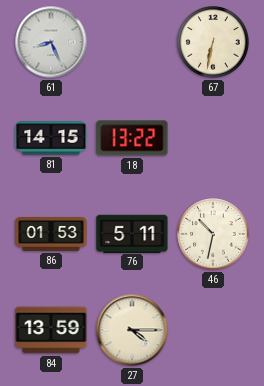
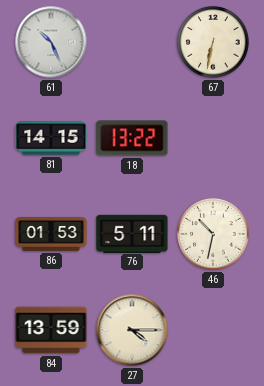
61: 8:26 -> 10:26 (51, 42)
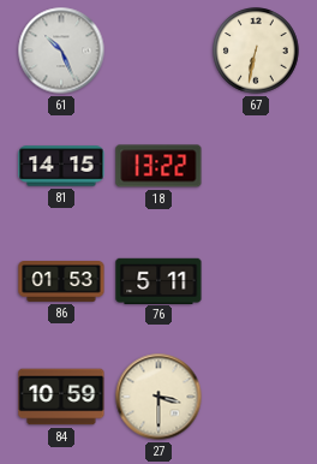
46: 10:32 -> none (213, 234)
84: 13:59 -> 10:59 (61, 397)
27: 4:15 -> 3:30 (158, 397)
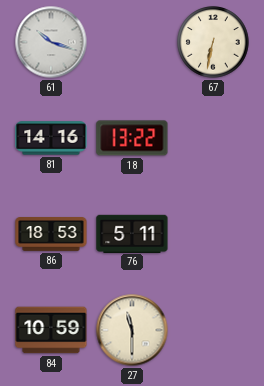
61: 10:26 -> 10:18 (51, 42)
81: 14:15 -> 14:16 (51, 138)
86: 01:53 -> 18:53 (51, 235)
27: 3:30 -> 11:30 (132, 330)
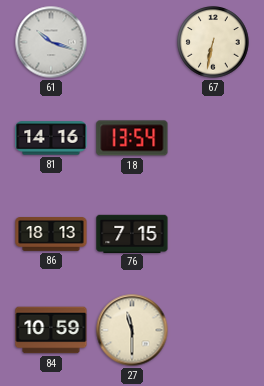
18: 13:22 -> 13:54 (132, 138)
86: 18:53 -> 18:13 (51, 235)
76: 5:11 -> 7:15 (132, 233)
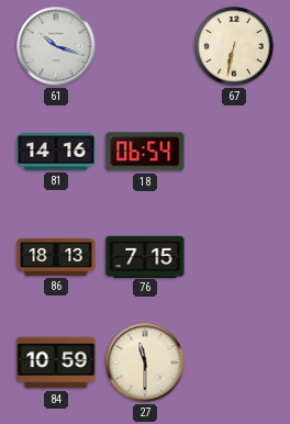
18: 13:54 -> 06:54 (145, 152)
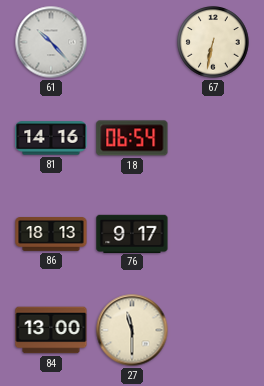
61: 10:18 -> 10:23 (51, 42)
76: 7:15 -> 9:17 (132, 233)
84: 10:59 -> 13:00 (51, 330)
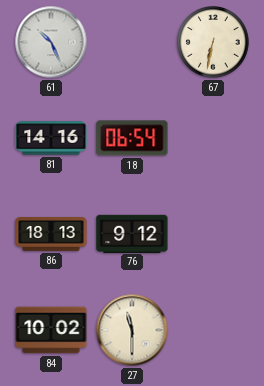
61: 10:23 -> 10:26 (51, 42)
76: 9:17 -> 9:12 (132, 233)
84: 13:00 -> 10:02 (51, 330)
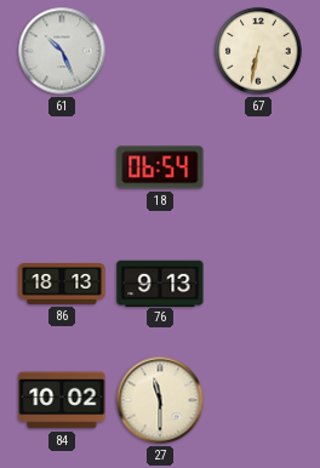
81: 14:16 -> none (51, 138)
76: 9:12 -> 9:13 (160, 282)
